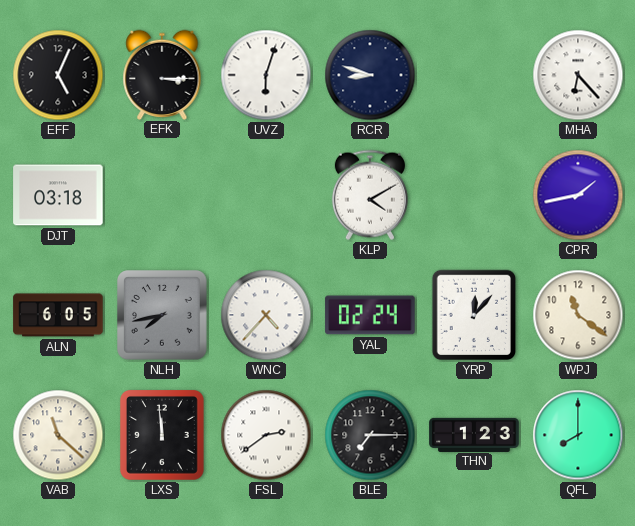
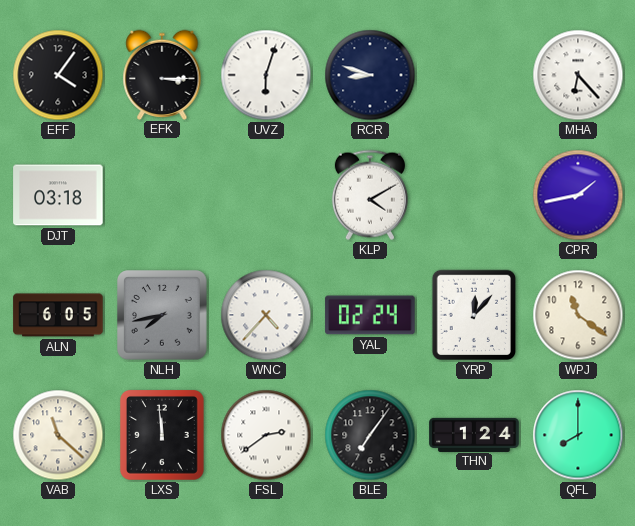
EFF: 5:04 -> 4:06 (58, 75)
BLE: 7:15 -> 7:06 (370, 435)
THN: 1:23 -> 1:24 (474, 434)
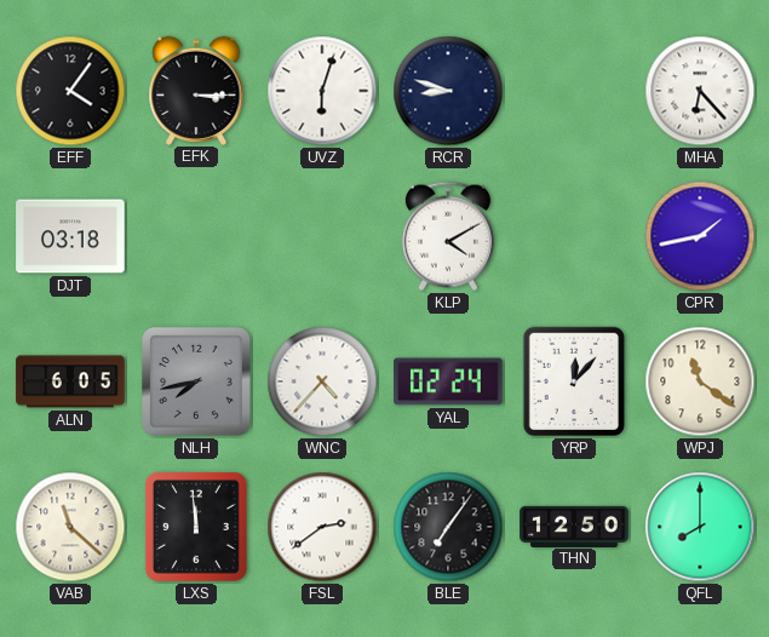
THN: 1:24 -> 12:50 (574, 526)
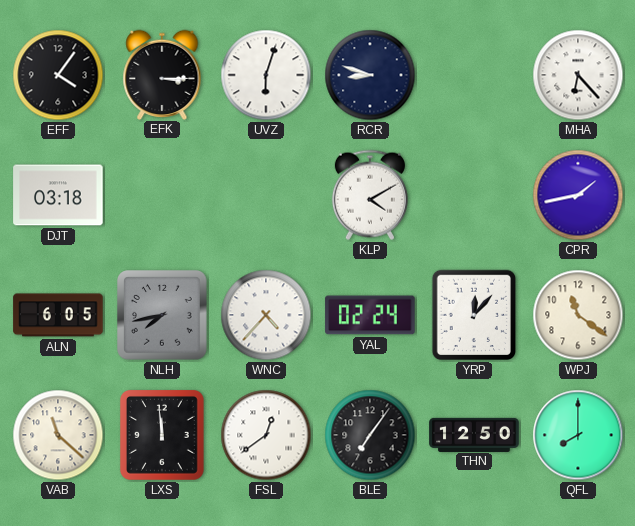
FSL: 2:39 -> 12:39 (266, 435)
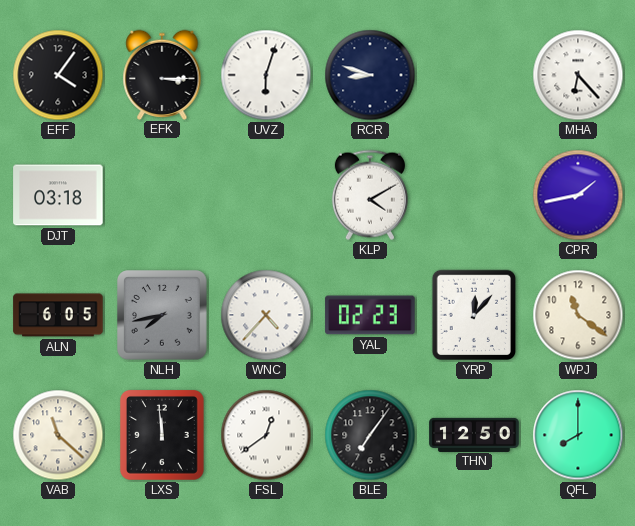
YAL: 02:24 -> 02:23 (370, 315)
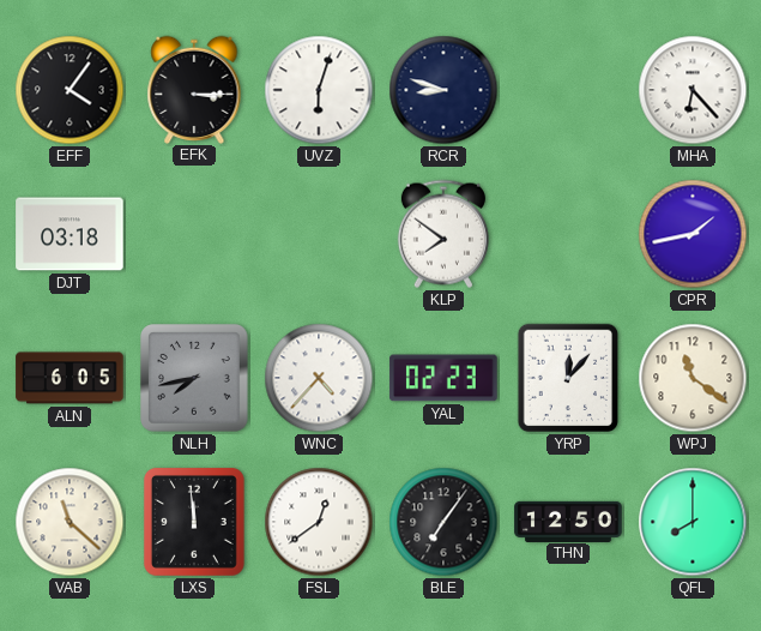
KLP: 4:10 -> 7:51 (443, 234)
